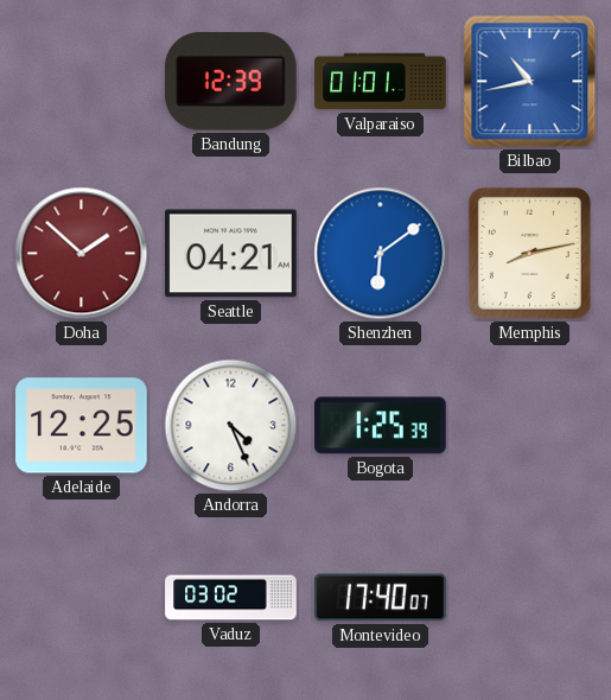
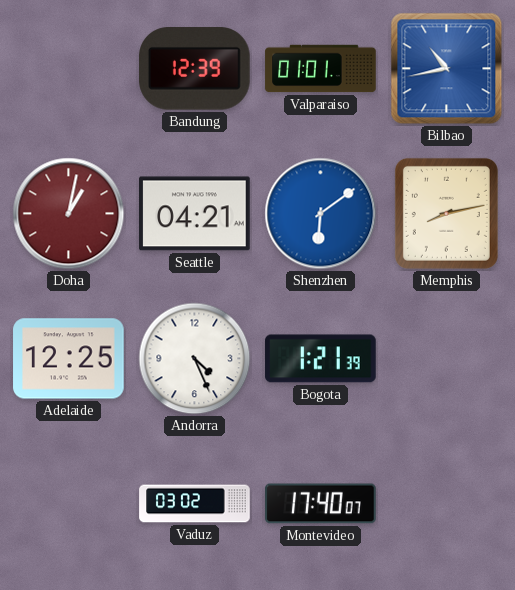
Doha: 1:52 -> 1:02 (69, 214)
Bogota: 1:25 -> 1:21 (321, 359)
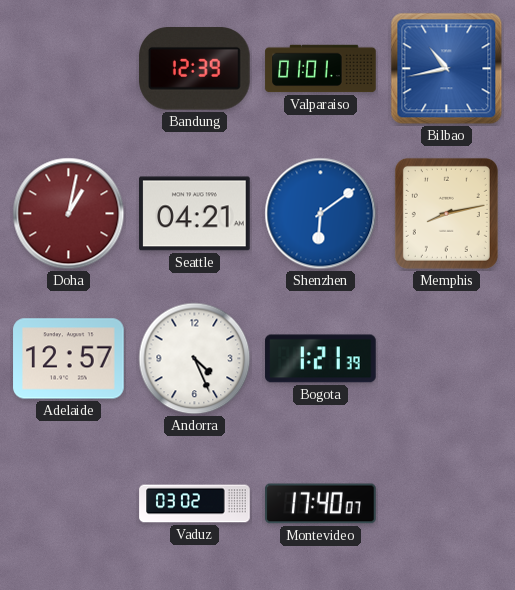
Adelaide: 12:25 -> 12:57 (69, 359)
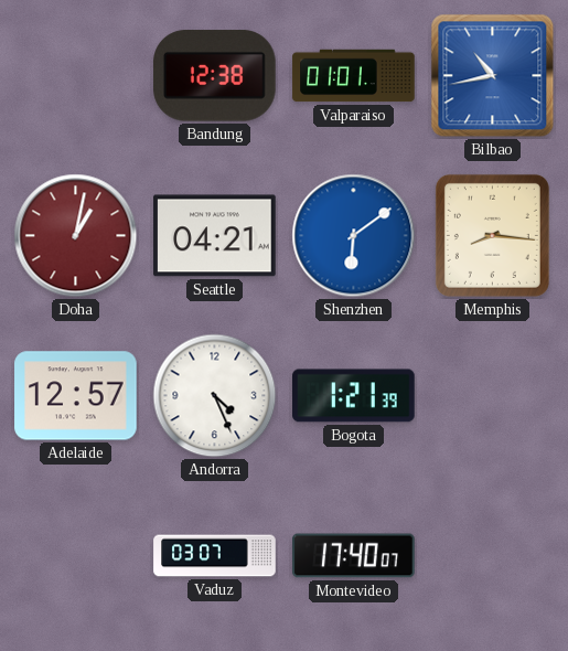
Bandung: 12:39 -> 12:38 (215, 76)
Memphis: 8:13 -> 8:16 (492, 235)
Vaduz: 03:02 -> 03:07 (215, 556)
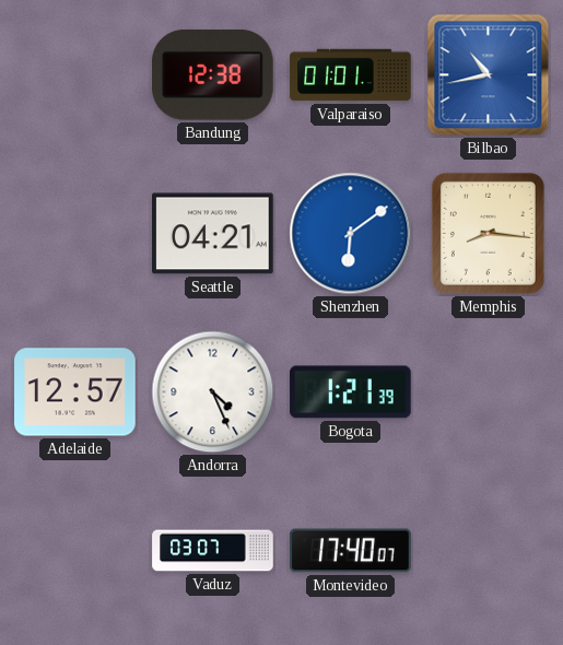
Doha: 1:02 -> none (76, 236)
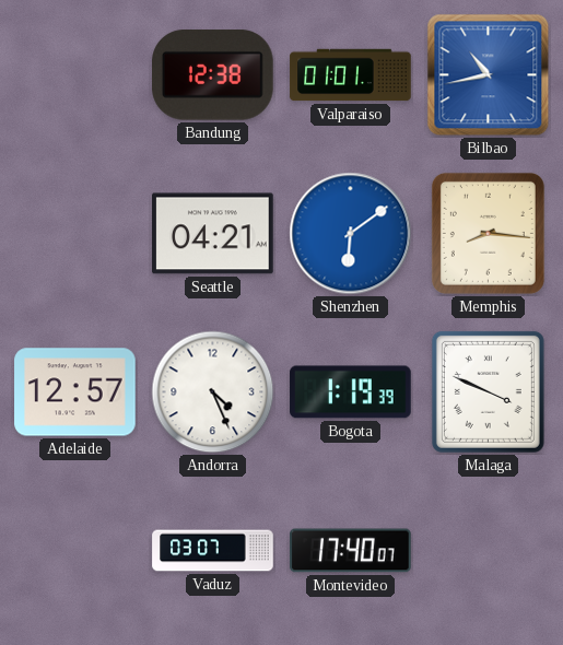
Bogota: 1:21 -> 1:19 (351, 392)
Malaga: none -> 3:49 (488, 391)
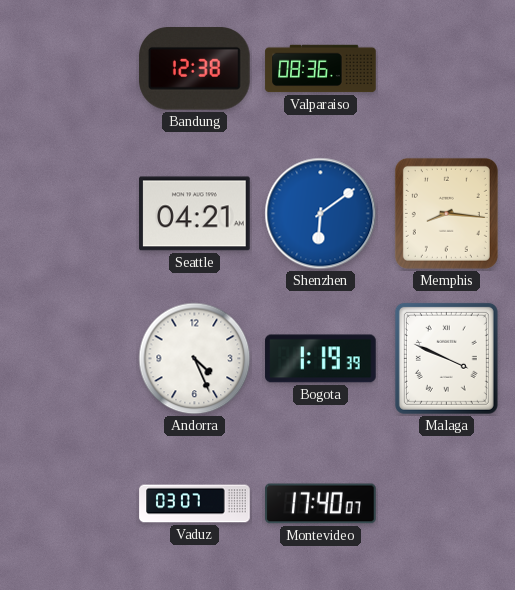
Valparaiso: 01:01 -> 08:36 (321, 69)
Bilbao: 10:43 -> none (489, 75)
Adelaide: 12:57 -> none (75, 392)
